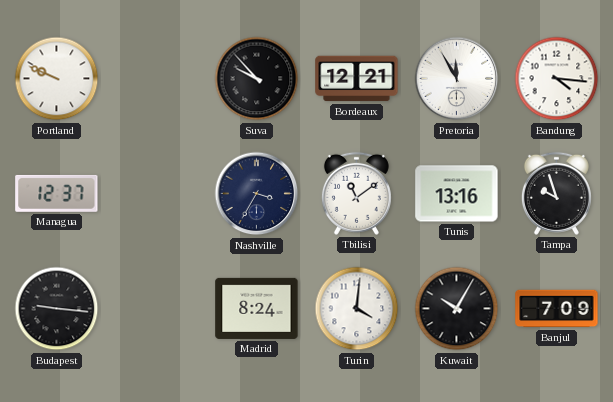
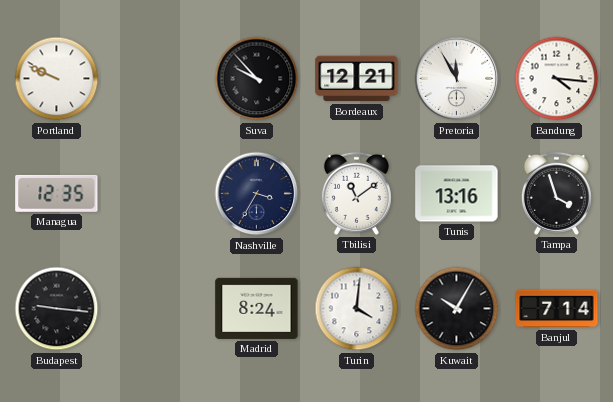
Managua: 12:37 -> 12:35 (57, 193)
Tampa: 9:57 -> 3:57 (556, 193)
Banjul: 7:09 -> 7:14 (557, 309)
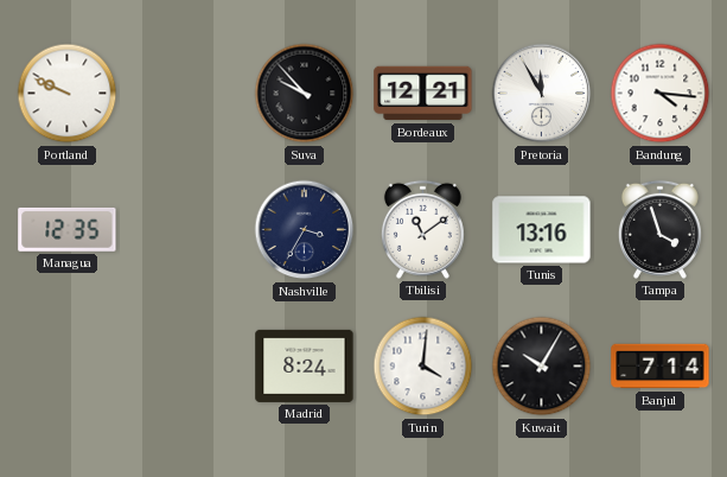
Budapest: 9:16 -> none (57, 309)
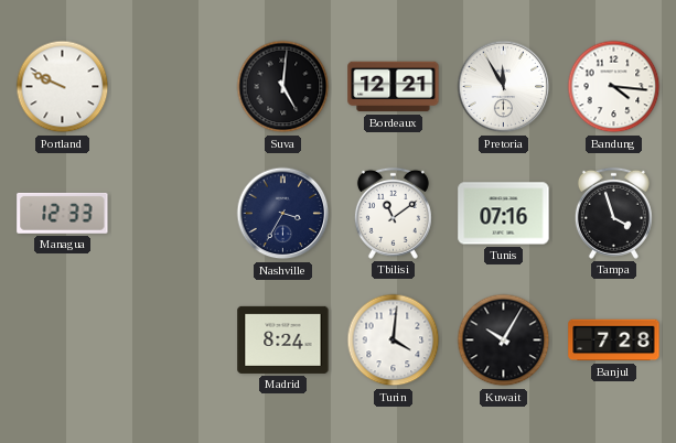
Suva: 9:53 -> 5:01 (283, 87)
Managua: 12:35 -> 12:33 (63, 213)
Tunis: 13:16 -> 07:16 (504, 214)
Banjul: 7:14 -> 7:28 (614, 341)
